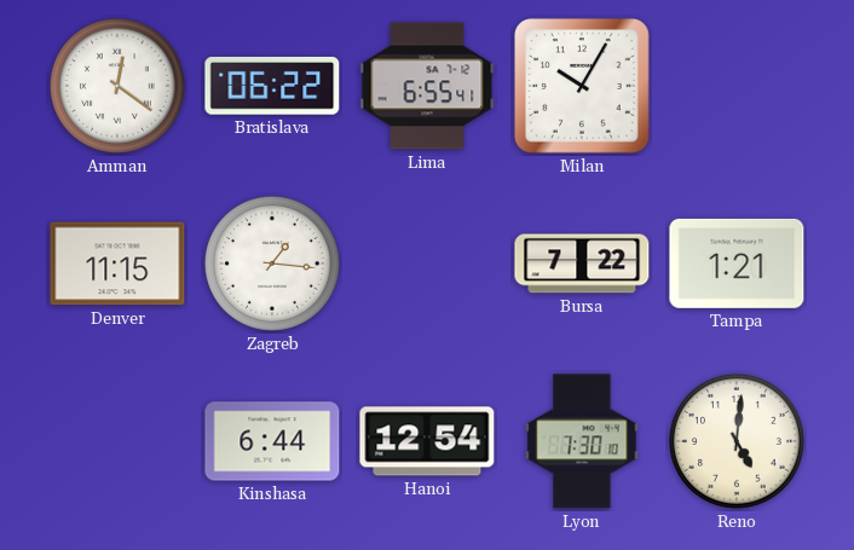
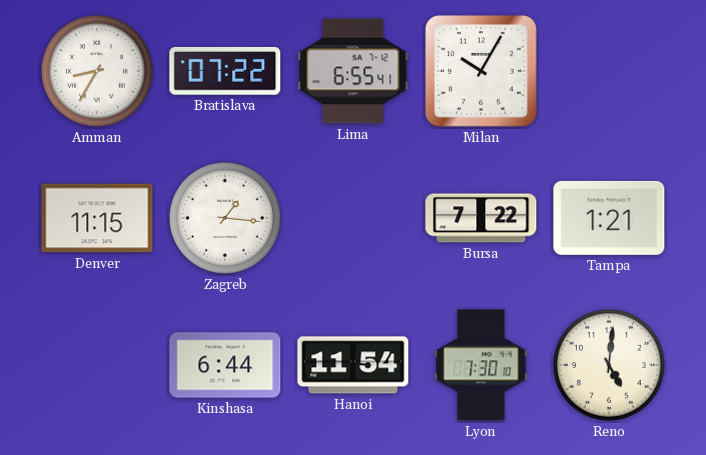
Amman: 12:21 -> 8:35 (97, 71)
Bratislava: 06:22 -> 07:22 (225, 71)
Hanoi: 12:54 -> 11:54 (353, 365)
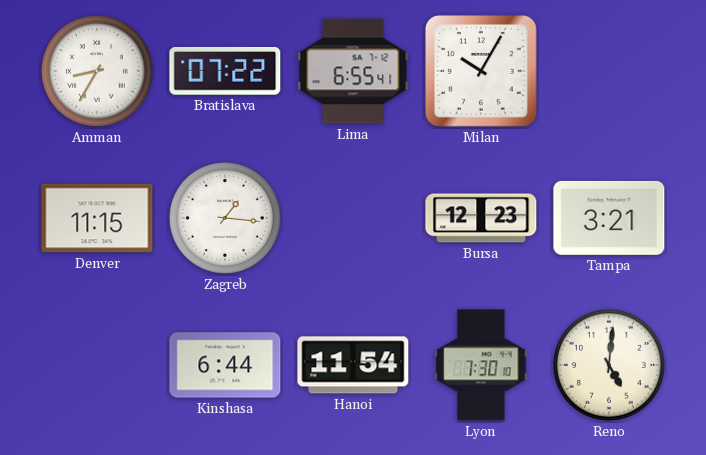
Bursa: 7:22 -> 12:23 (481, 218)
Tampa: 1:21 -> 3:21 (609, 218)
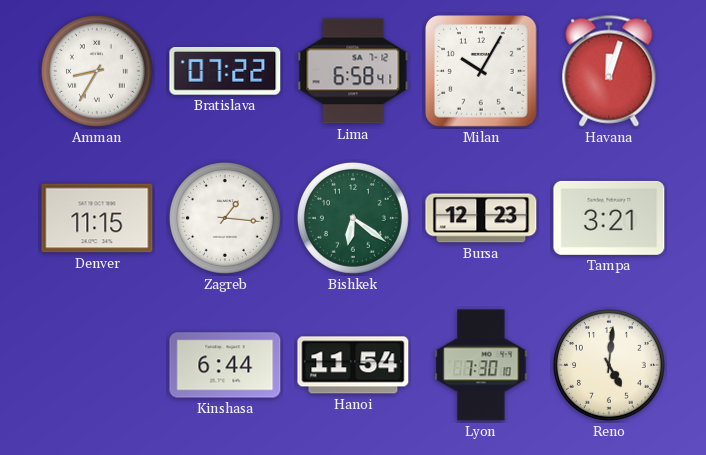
Lima: 6:55 -> 6:58 (353, 71)
Havana: none -> 12:03 (609, 71)
Bishkek: none -> 6:21 (353, 218)
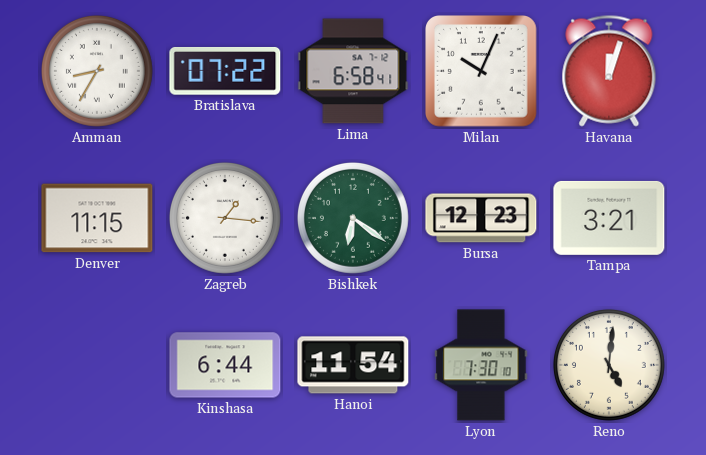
Milan: 10:05 -> 10:04 (482, 72)
